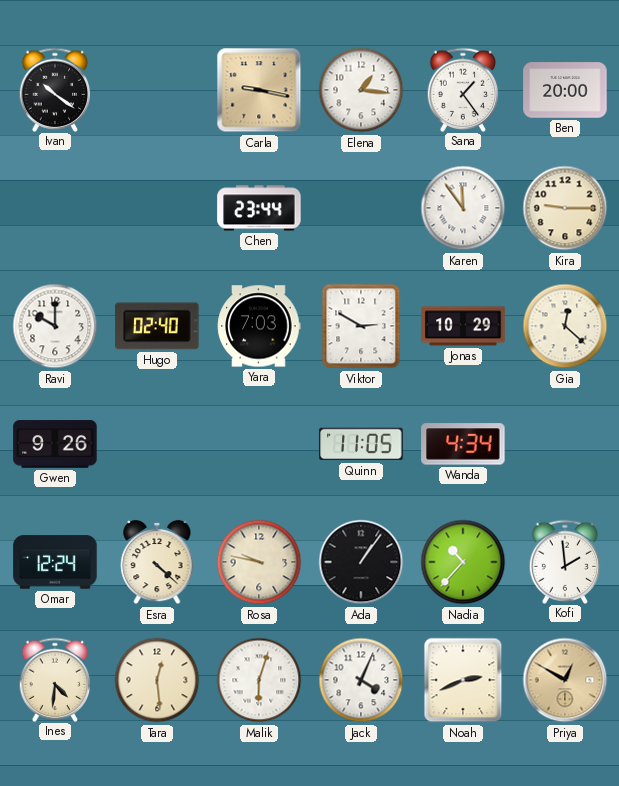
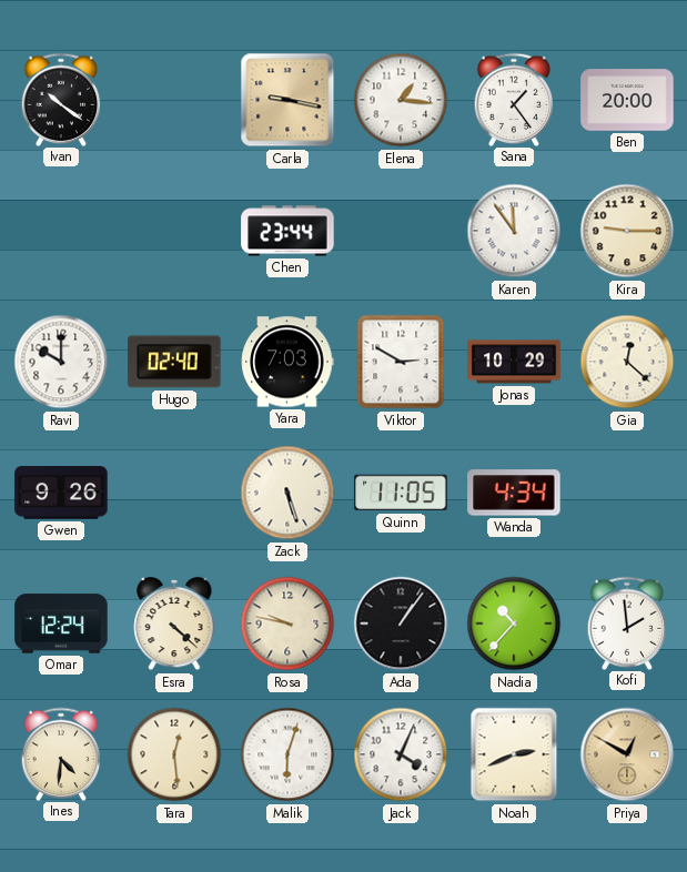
Zack: none -> 5:27 (287, 493)
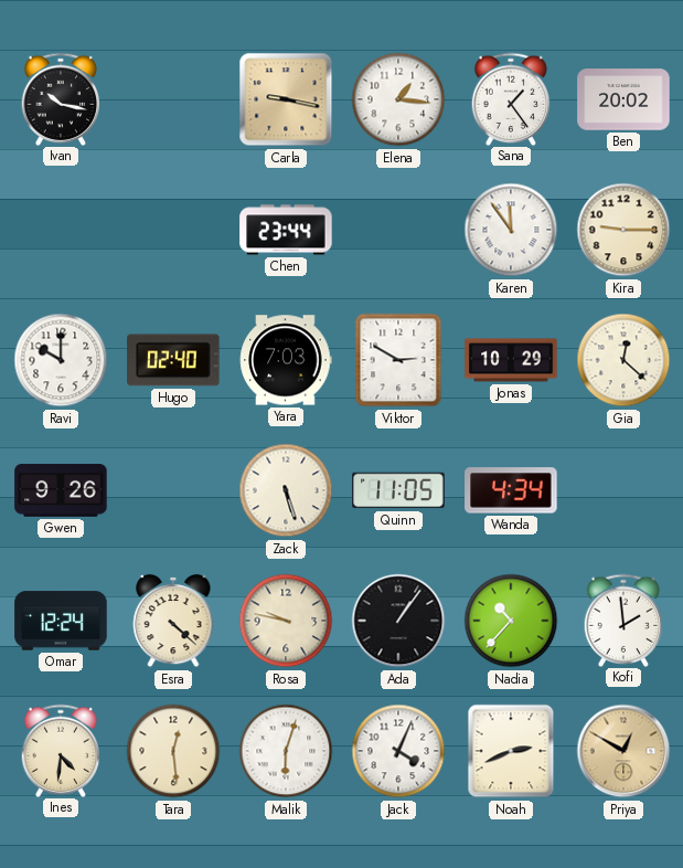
Ivan: 10:21 -> 10:17 (61, 98)
Ben: 20:00 -> 20:02 (623, 99)
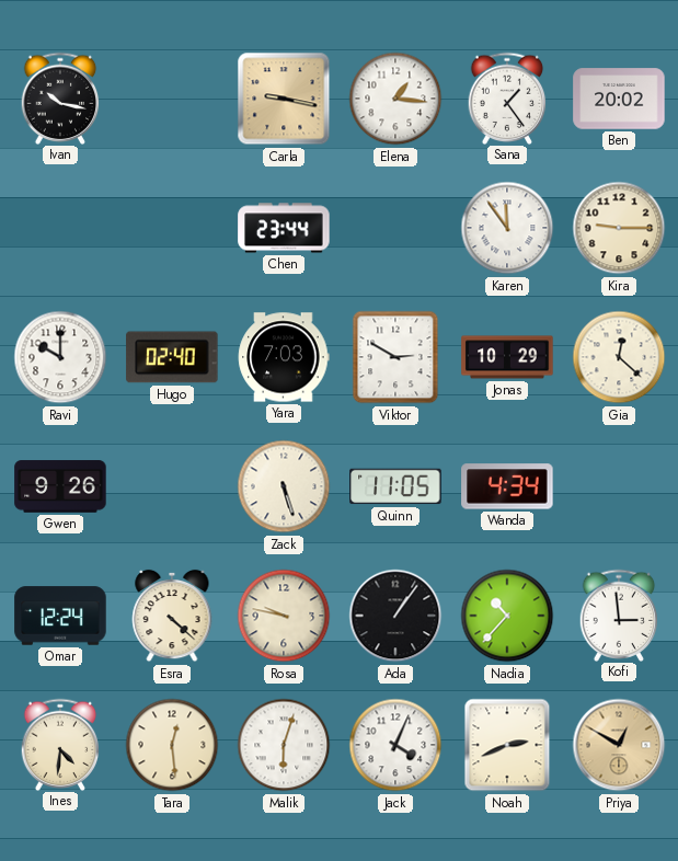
Kofi: 1:59 -> 2:59 (619, 615)
